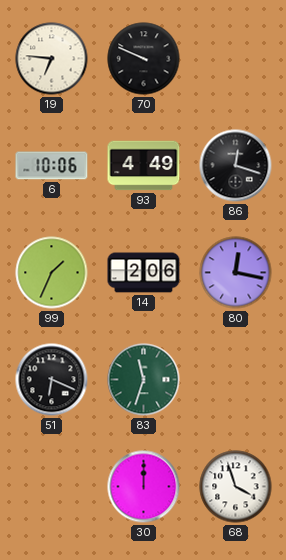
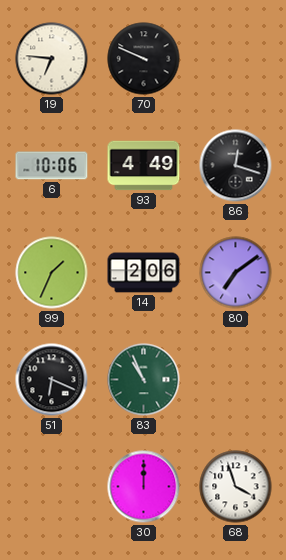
80: 12:17 -> 7:09 (236, 273)
83: 11:33 -> 10:56 (144, 380)
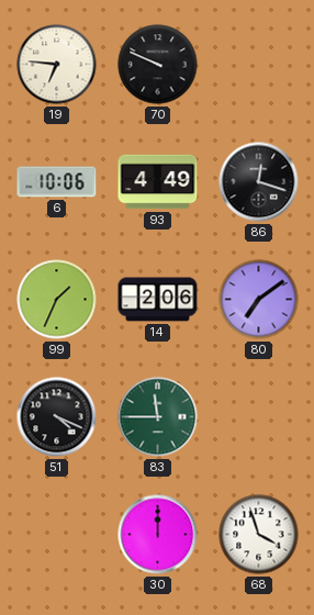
51: 6:19 -> 4:19 (57, 417)
83: 10:56 -> 11:45 (158, 417)
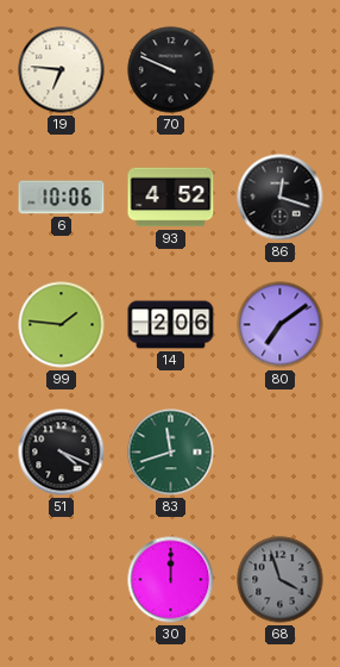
93: 4:49 -> 4:52 (171, 198)
99: 1:34 -> 1:46 (62, 325)
83: 11:45 -> 11:42 (171, 453)
68 dial: white -> grey (281, 580)
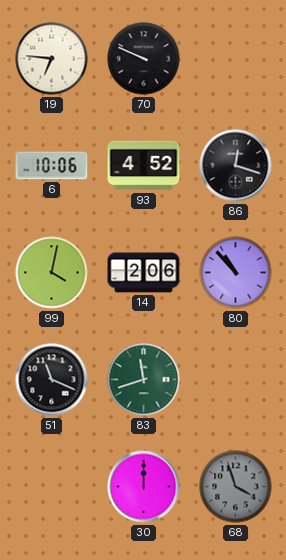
99: 1:46 -> 4:02 (52, 273)
80: 7:09 -> 10:53 (236, 273)
51: 4:19 -> 11:19 (52, 380)
